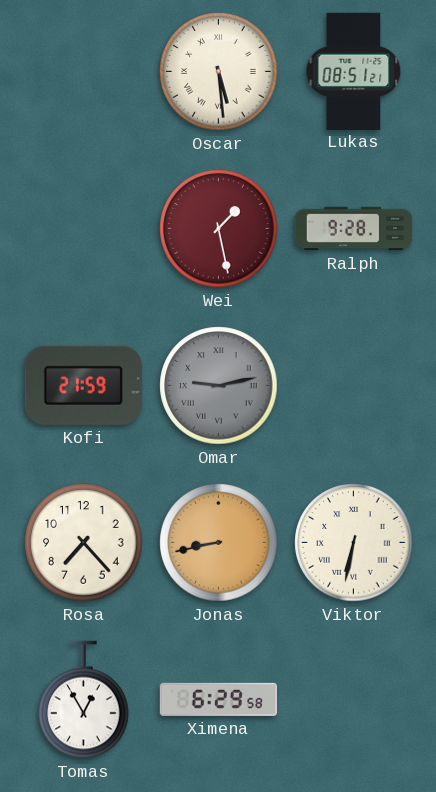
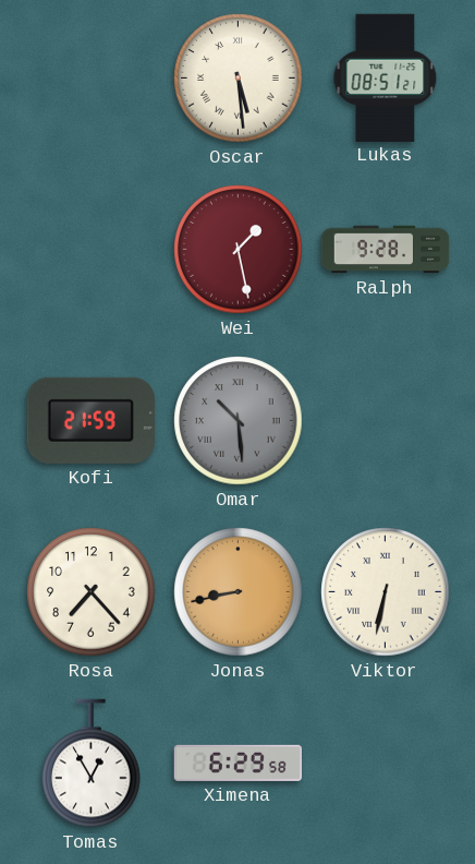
Omar: 9:13 -> 10:29 (239, 421)
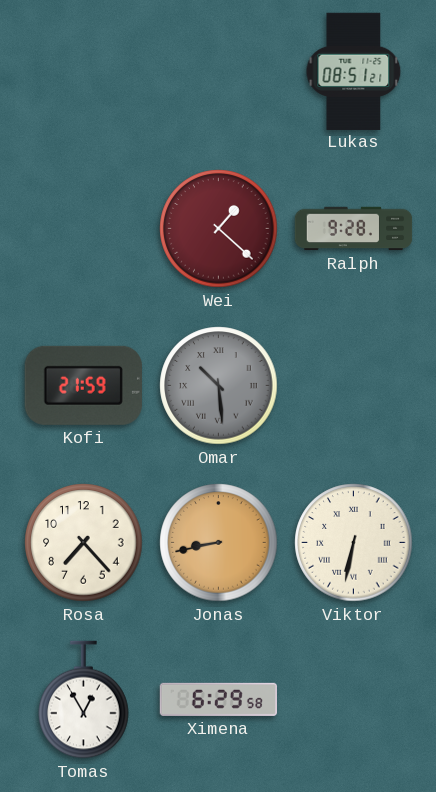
Oscar: 5:29 -> none (239, 79)
Wei: 1:28 -> 1:22 (219, 229)
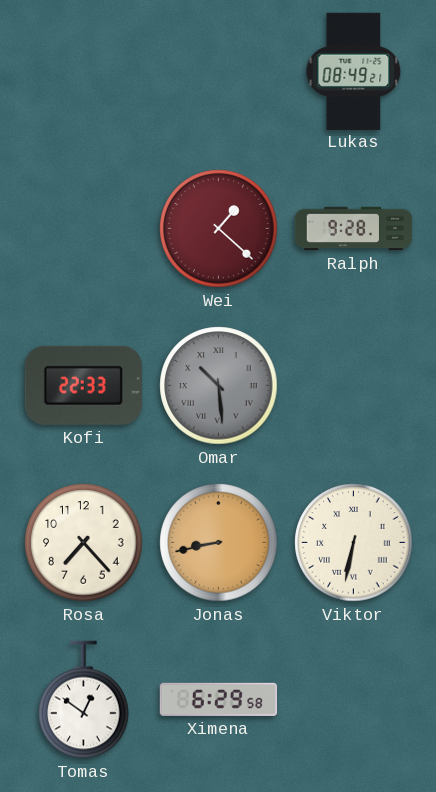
Lukas: 08:51 -> 08:49 (354, 71)
Kofi: 21:59 -> 22:33 (83, 385)
Tomas: 12:55 -> 12:51 (84, 700)
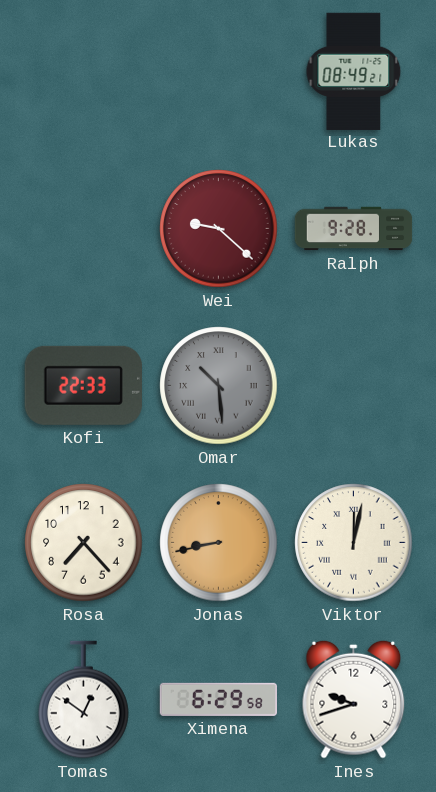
Wei: 1:22 -> 9:22 (219, 229)
Viktor: 6:32 -> 12:02 (354, 543)
Ines: none -> 9:42 (354, 699)
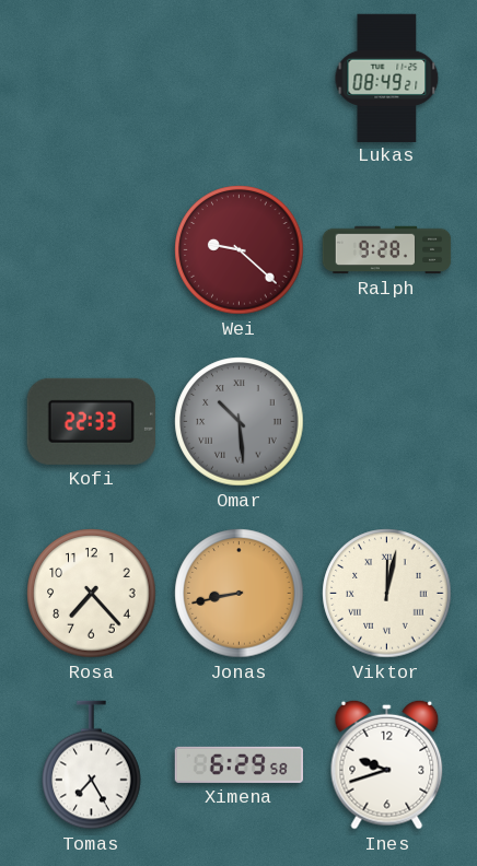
Tomas: 12:51 -> 7:25 (92, 765)
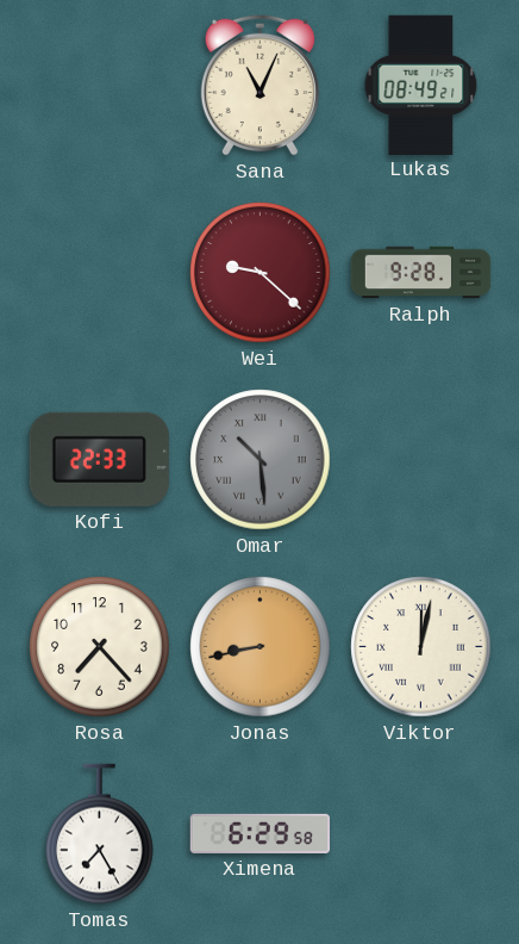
Sana: none -> 11:04 (259, 85)
Ines: 9:42 -> none (387, 764)
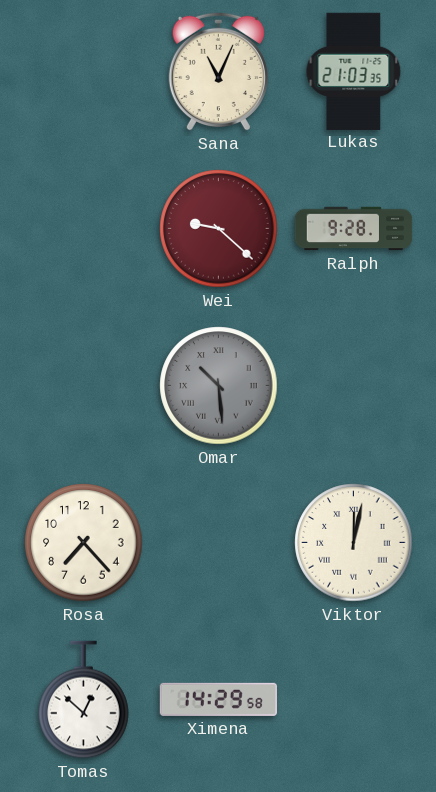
Lukas: 08:49 -> 21:03 (354, 71)
Kofi: 22:33 -> none (99, 459)
Jonas: 8:43 -> none (261, 647)
Tomas: 7:25 -> 12:52 (84, 700)
Ximena: 6:29 -> 14:29 (218, 699)
